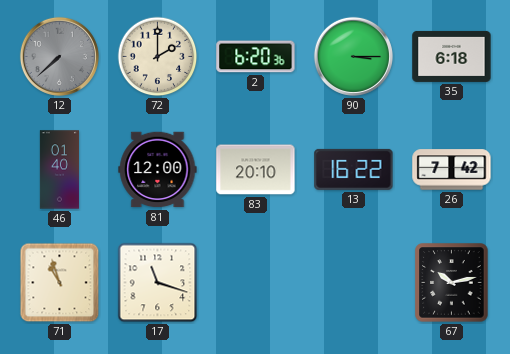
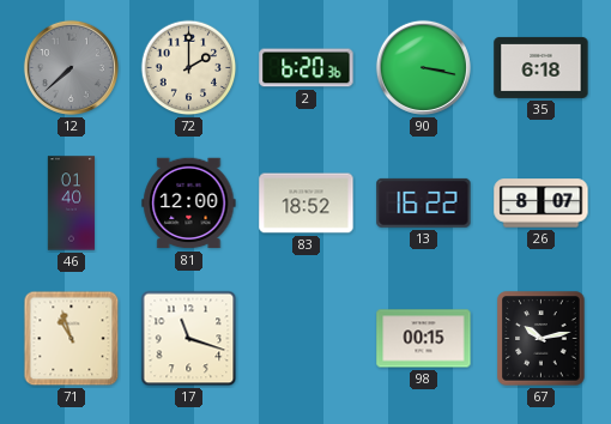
90: 3:15 -> 3:17 (423, 67)
83: 20:10 -> 18:52 (307, 204)
26: 7:42 -> 8:07 (542, 204)
98: none -> 00:15 (424, 339)
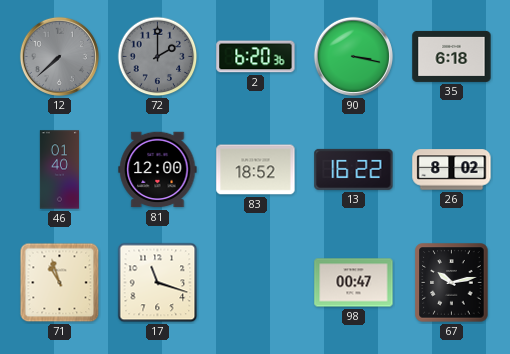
72 dial: cream -> grey (158, 57)
26: 8:07 -> 8:02 (452, 170)
98: 00:15 -> 00:47 (354, 283)
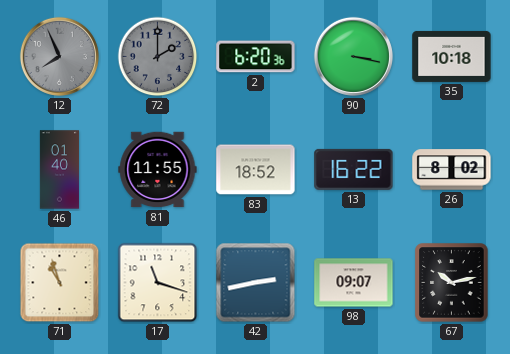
12: 7:38 -> 7:56 (59, 56)
35: 6:18 -> 10:18 (452, 56)
81: 12:00 -> 11:55 (158, 170)
42: none -> 2:43 (256, 283)
98: 00:47 -> 09:07 (354, 283)
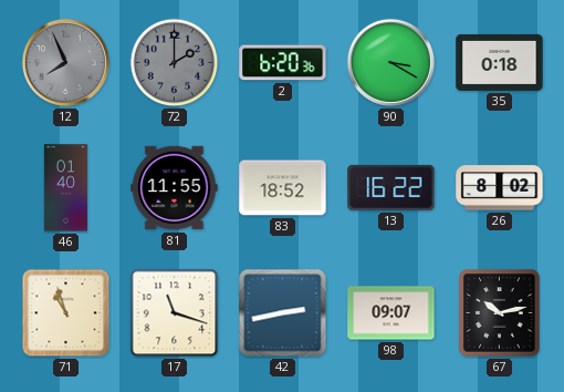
90: 3:17 -> 3:20 (390, 62)
35: 10:18 -> 0:18 (500, 62)
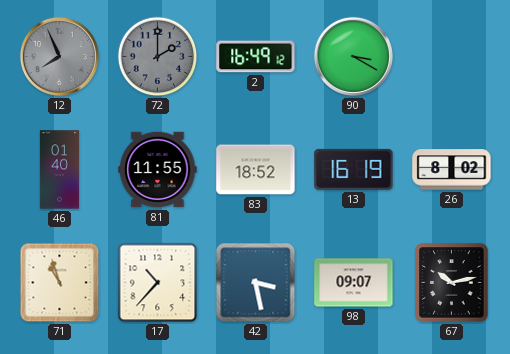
2: 6:20 -> 16:49 (256, 57)
35: 0:18 -> none (500, 62)
13: 16:22 -> 16:19 (354, 169)
17: 11:18 -> 10:37 (158, 283)
42: 2:43 -> 3:28 (256, 283)
